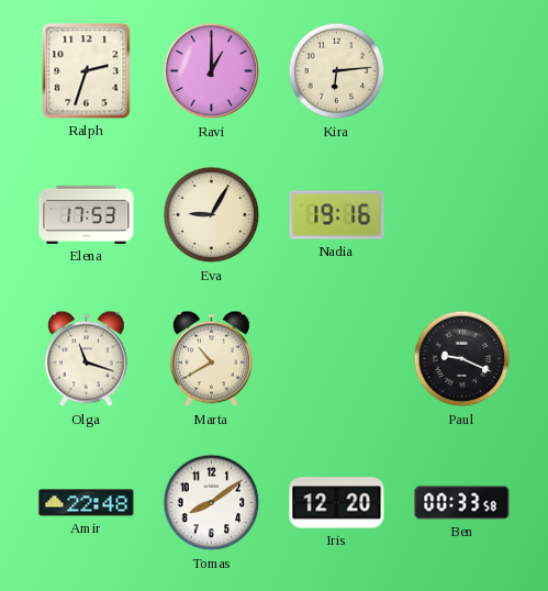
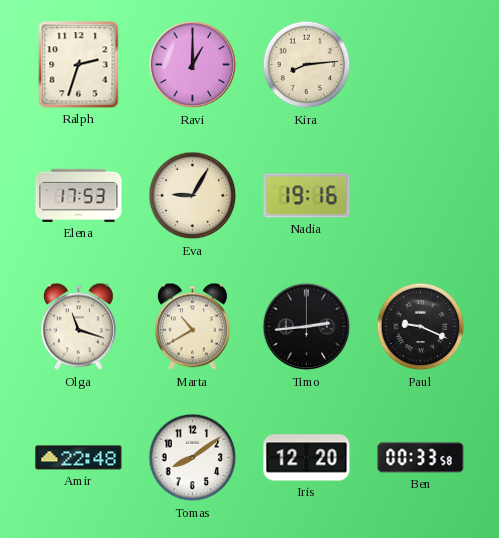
Kira: 6:14 -> 8:14 (307, 65)
Timo: none -> 2:44 (307, 327)
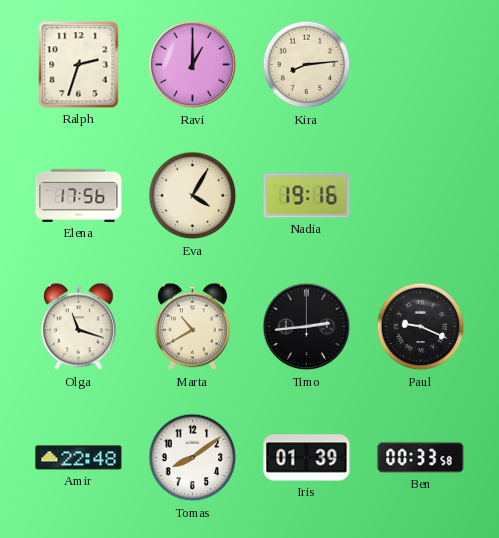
Elena: 17:53 -> 17:56 (79, 195)
Eva: 9:05 -> 4:05 (193, 196)
Iris: 12:20 -> 01:39 (307, 458)
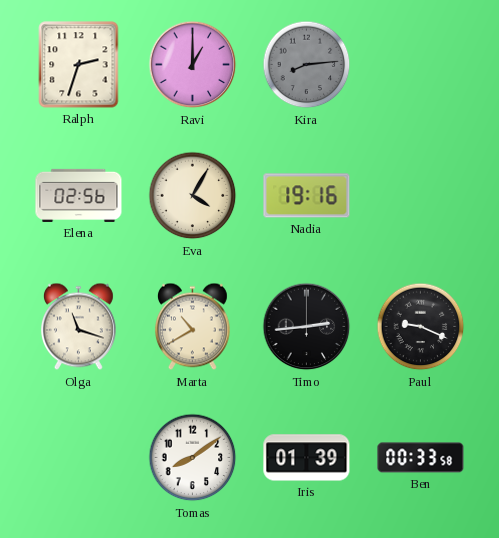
Kira dial: cream -> grey (307, 65)
Elena: 17:56 -> 02:56 (79, 195)
Amir: 22:48 -> none (79, 458)
